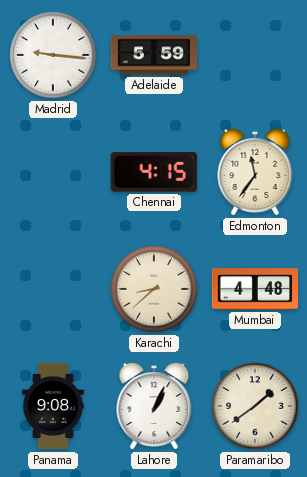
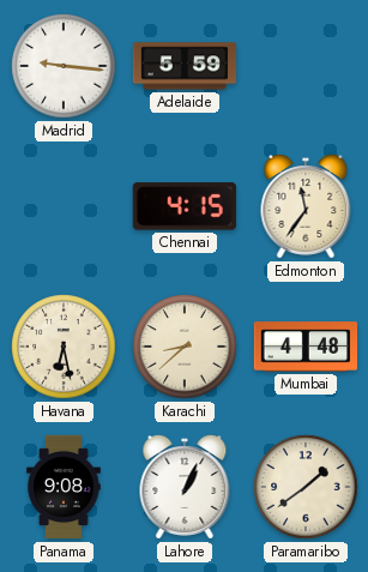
Havana: none -> 6:28 (64, 347)
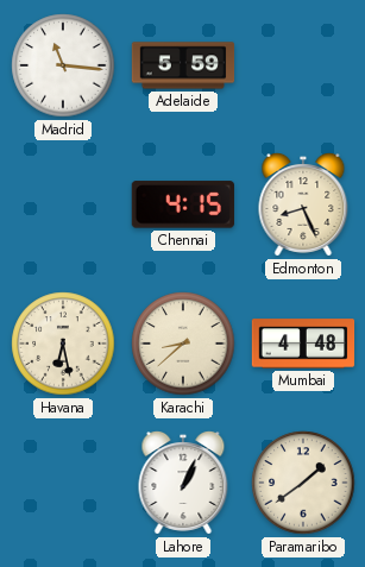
Madrid: 9:16 -> 11:16 (63, 65)
Edmonton: 11:36 -> 8:26 (303, 206)
Panama: 9:08 -> none (64, 487)
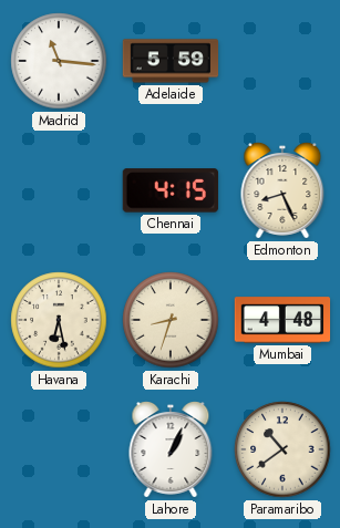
Karachi: 8:38 -> 8:33 (171, 320)
Paramaribo: 1:39 -> 10:39 (282, 449)
